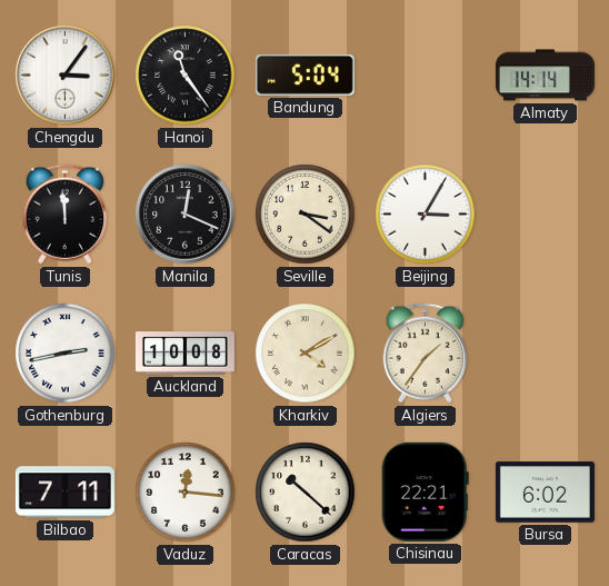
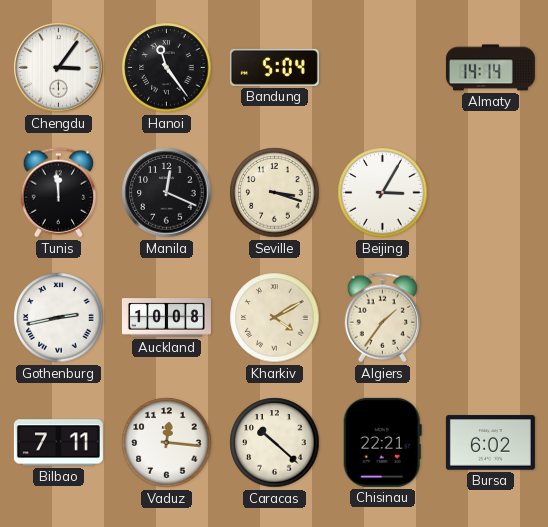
Seville: 3:21 -> 3:18 (275, 193)
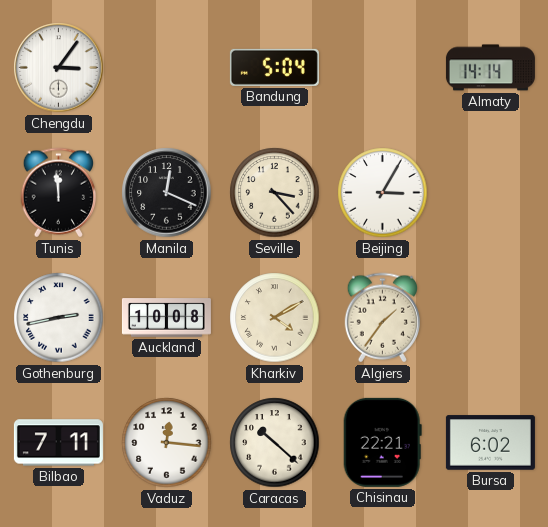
Hanoi: 11:24 -> none (167, 68)
Seville: 3:18 -> 3:23 (275, 193)
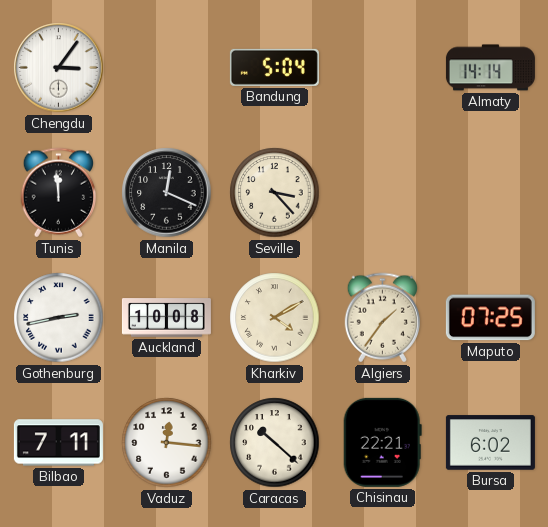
Beijing: 3:05 -> none (383, 193)
Maputo: none -> 07:25 (490, 318)
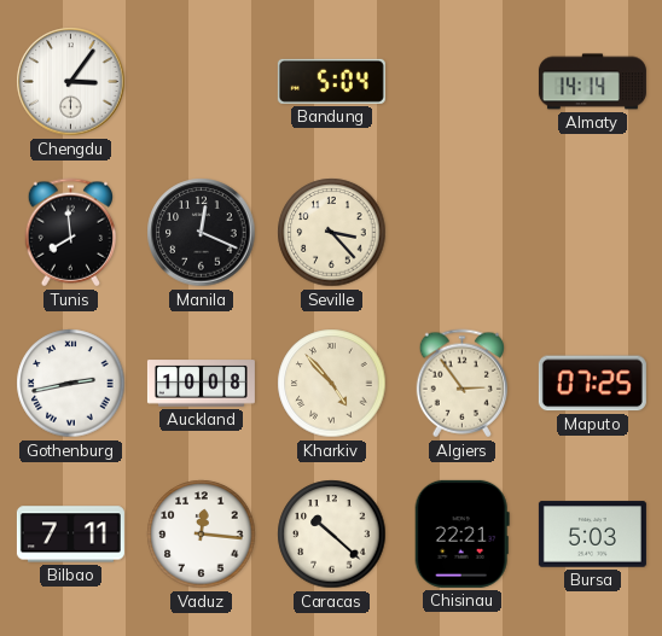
Tunis: 11:59 -> 7:59 (70, 233)
Kharkiv: 4:10 -> 4:53 (332, 384)
Algiers: 1:36 -> 2:54 (461, 384)
Bursa: 6:02 -> 5:03 (592, 535)
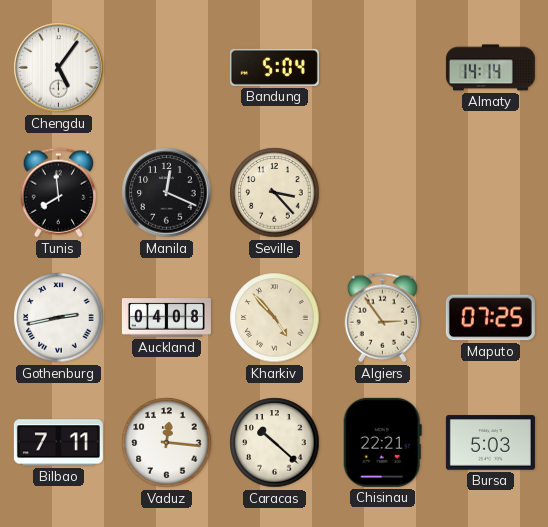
Chengdu: 3:06 -> 5:06 (59, 68)
Auckland: 10:08 -> 04:08 (166, 318)
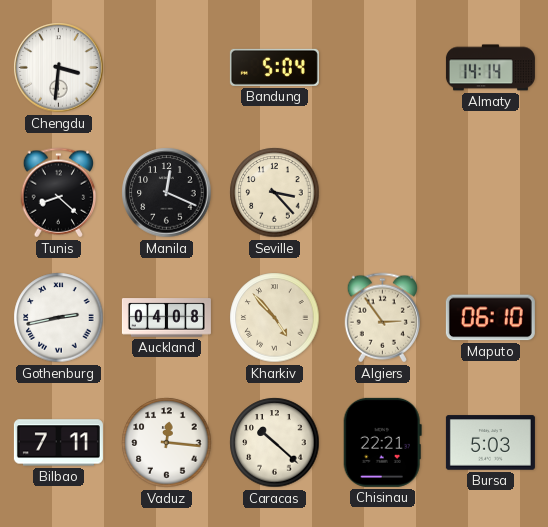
Chengdu: 5:06 -> 3:31 (59, 68)
Tunis: 7:59 -> 8:22 (58, 193)
Maputo: 07:25 -> 06:10 (490, 318)
